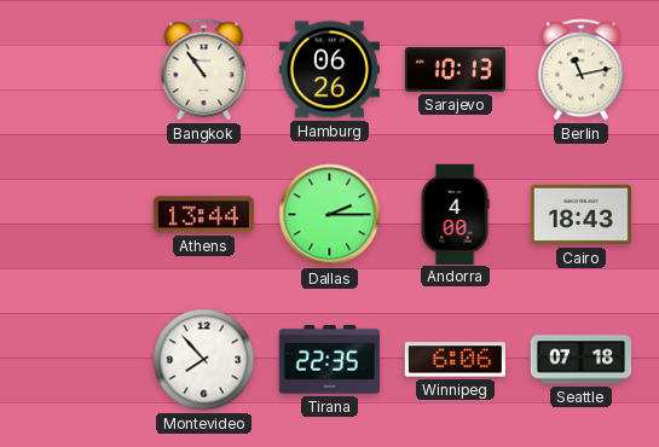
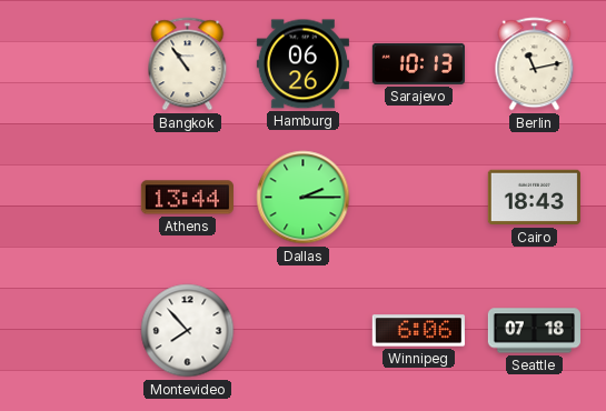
Andorra: 4:00 -> none (455, 214)
Tirana: 22:35 -> none (329, 360)
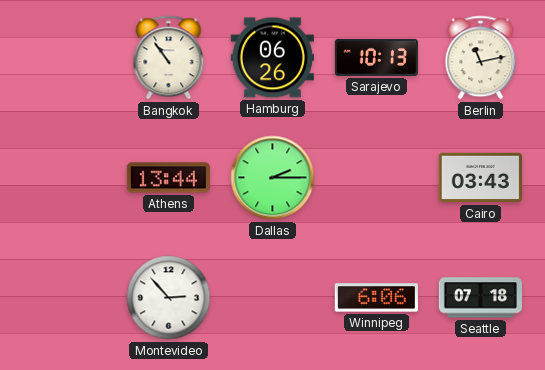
Cairo: 18:43 -> 03:43 (480, 178)
Montevideo: 7:53 -> 2:53 (169, 298)
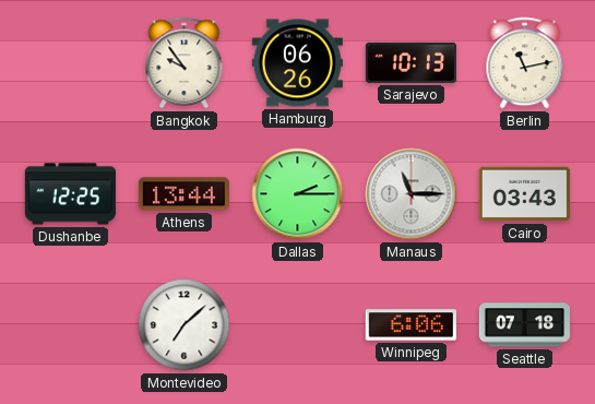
Bangkok: 10:54 -> 9:54 (185, 63)
Dushanbe: none -> 12:25 (70, 194)
Manaus: none -> 11:15 (412, 194)
Montevideo: 2:53 -> 7:08 (185, 325)
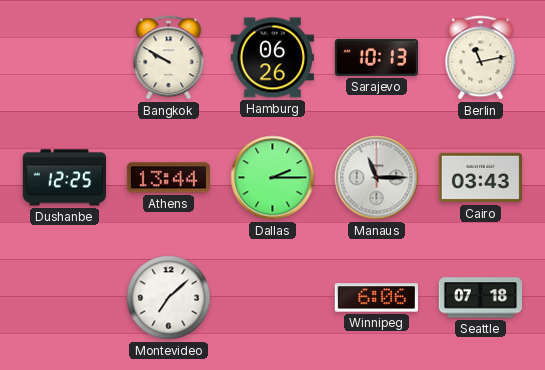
Bangkok: 9:54 -> 9:50 (169, 58)
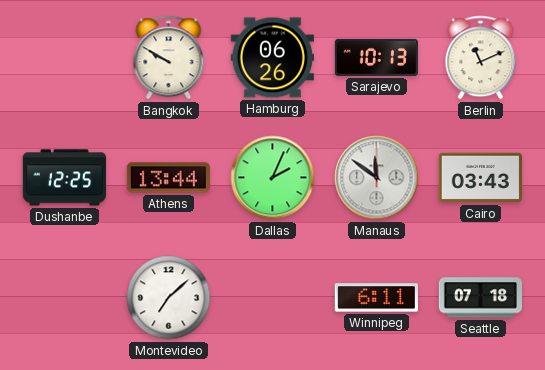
Berlin: 11:13 -> 11:11 (481, 58)
Dallas: 2:15 -> 2:04 (273, 178)
Manaus: 11:15 -> 11:51 (377, 178)
Winnipeg: 6:06 -> 6:11 (376, 298)
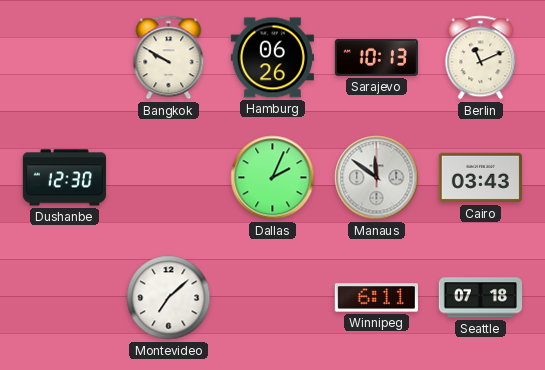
Dushanbe: 12:25 -> 12:30 (64, 178)
Athens: 13:44 -> none (168, 178)
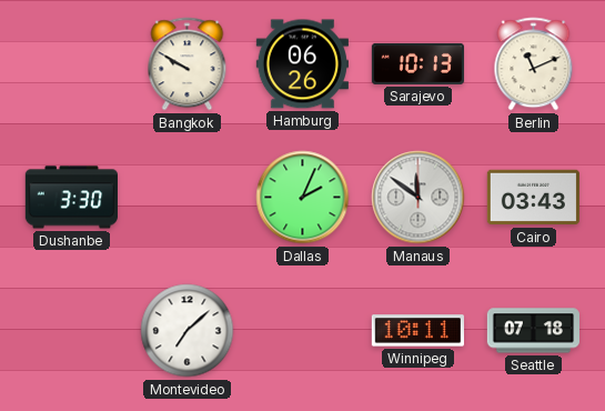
Dushanbe: 12:30 -> 3:30 (71, 198)
Winnipeg: 6:11 -> 10:11 (417, 331)
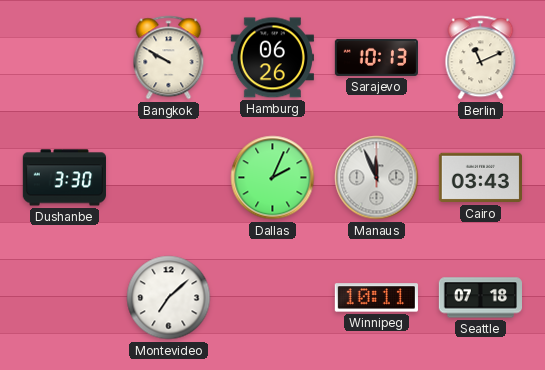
Manaus: 11:51 -> 11:56 (377, 178)
